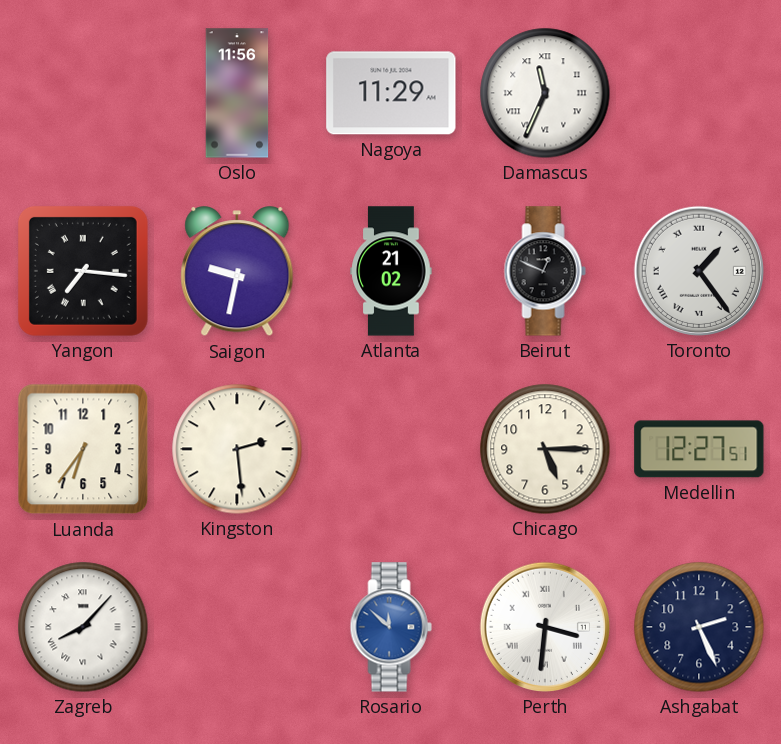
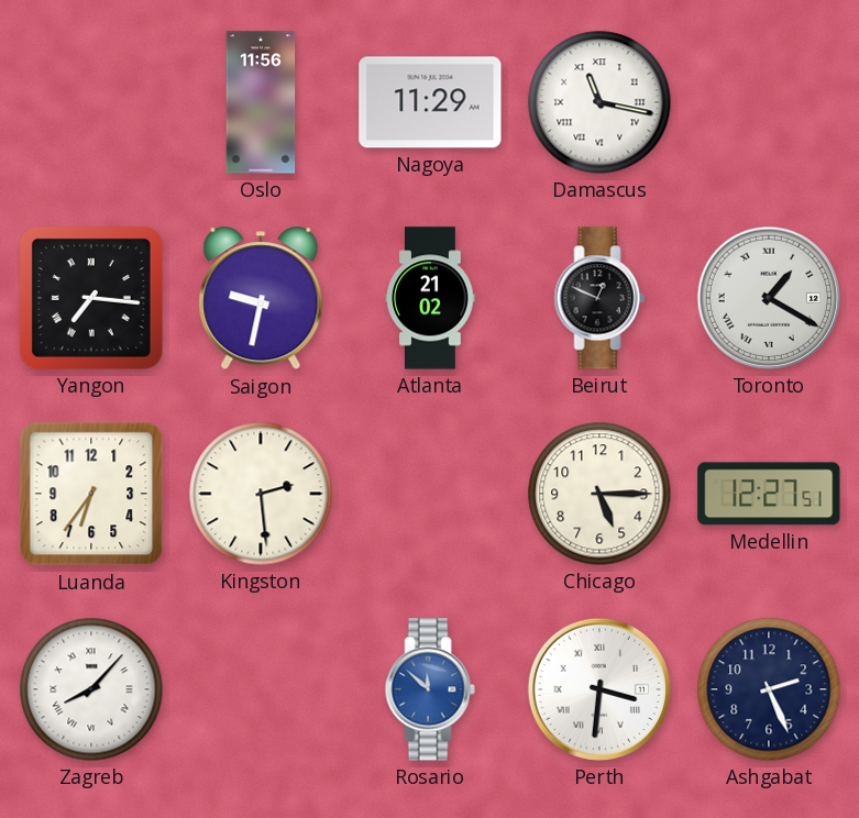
Damascus: 11:34 -> 11:17 (599, 102)
Toronto: 1:24 -> 1:20 (769, 298)
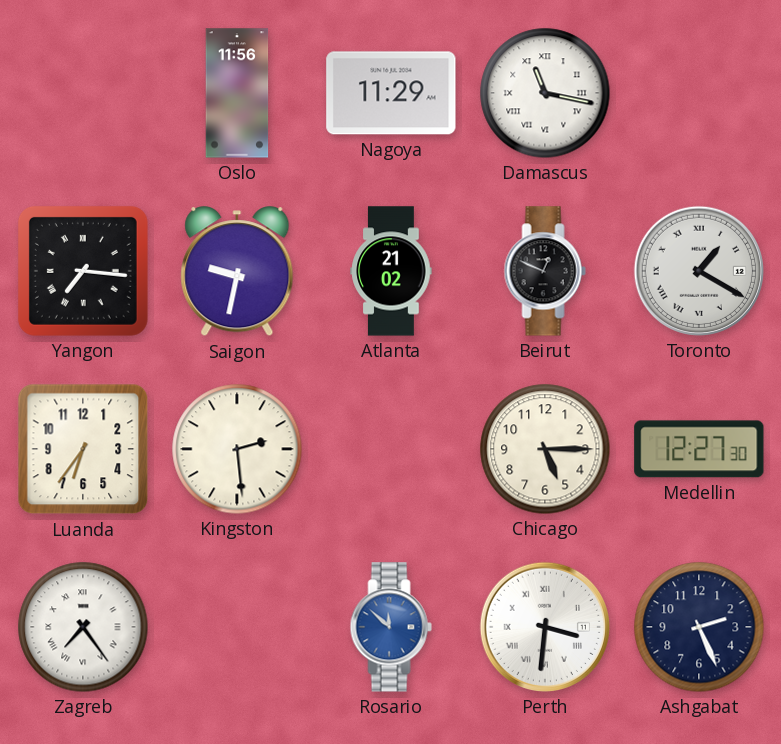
Medellin: 12:27:51 -> 12:27:30 (699, 449)
Zagreb: 8:07 -> 7:24 (83, 627)
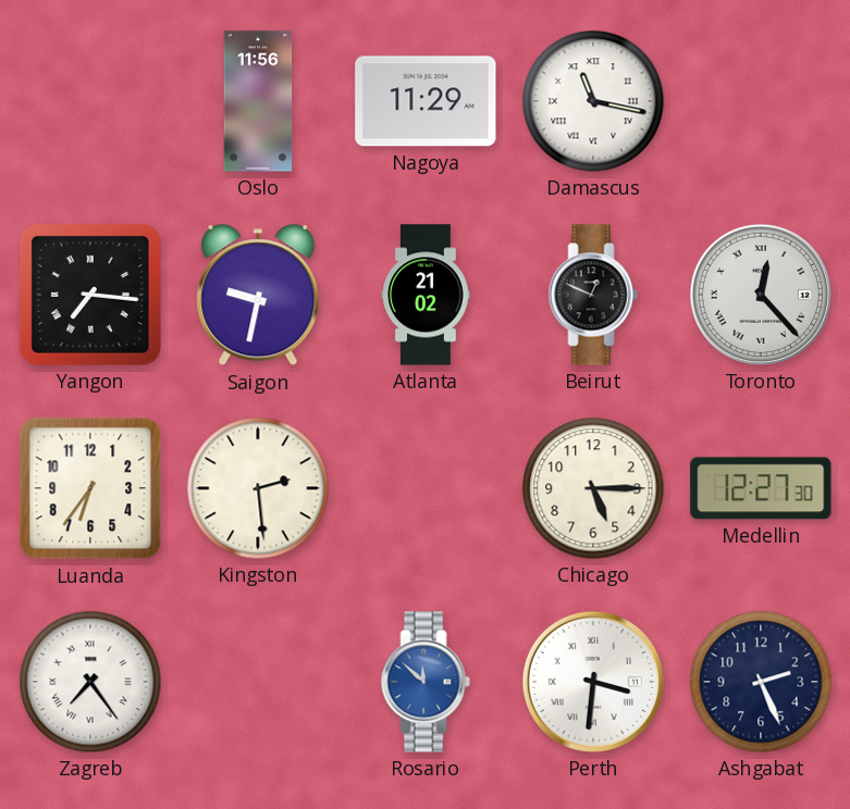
Toronto: 1:20 -> 12:23 (761, 295)
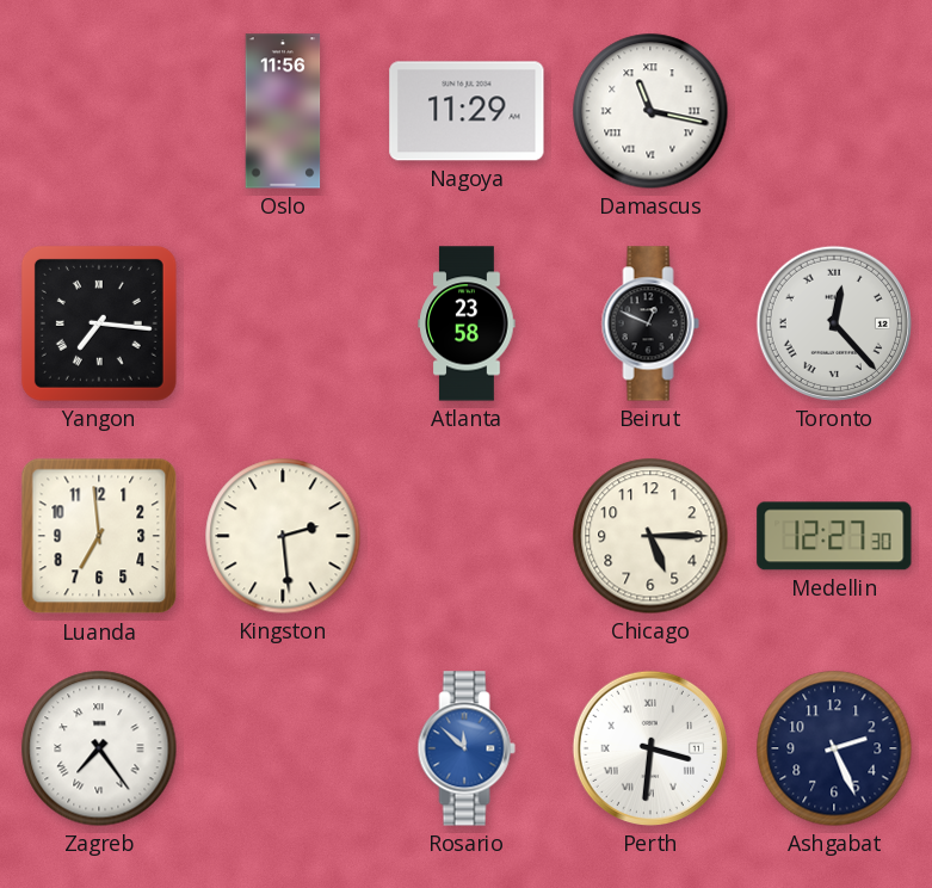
Saigon: 9:32 -> none (258, 296)
Atlanta: 21:02 -> 23:58 (467, 323)
Luanda: 6:36 -> 6:59 (99, 536)
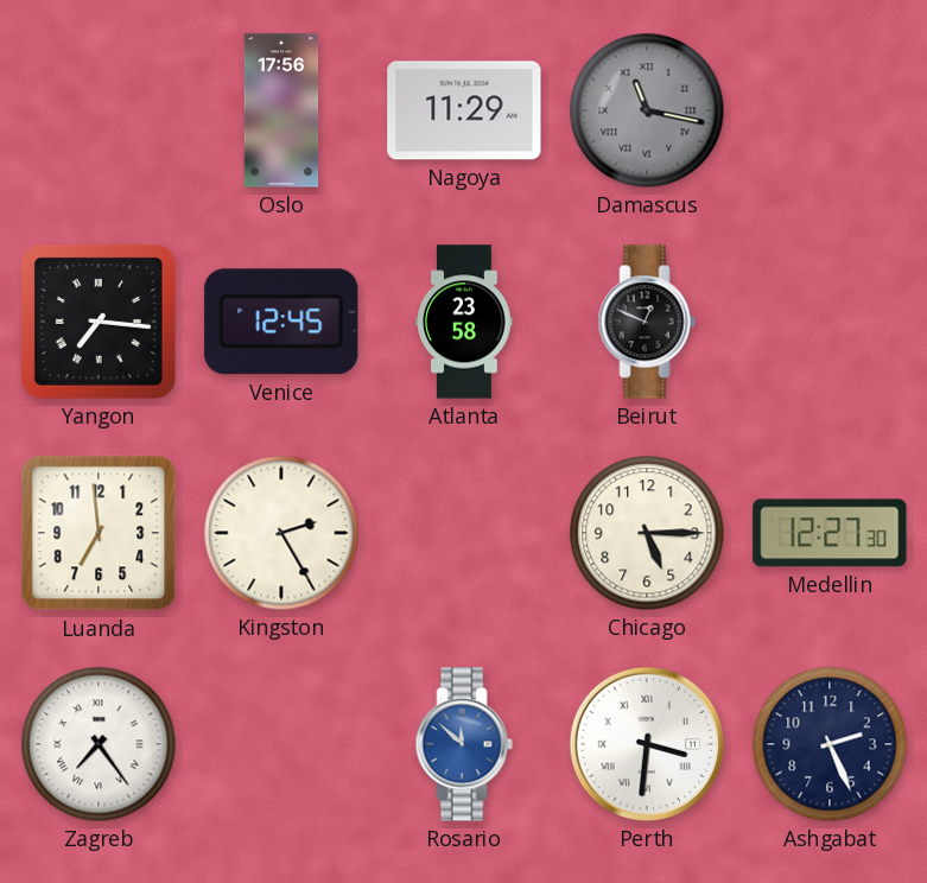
Oslo: 11:56 -> 17:56 (281, 110)
Damascus dial: white -> grey (647, 110)
Venice: none -> 12:45 (281, 322)
Toronto: 12:23 -> none (834, 323)
Kingston: 2:29 -> 2:25 (281, 533)
